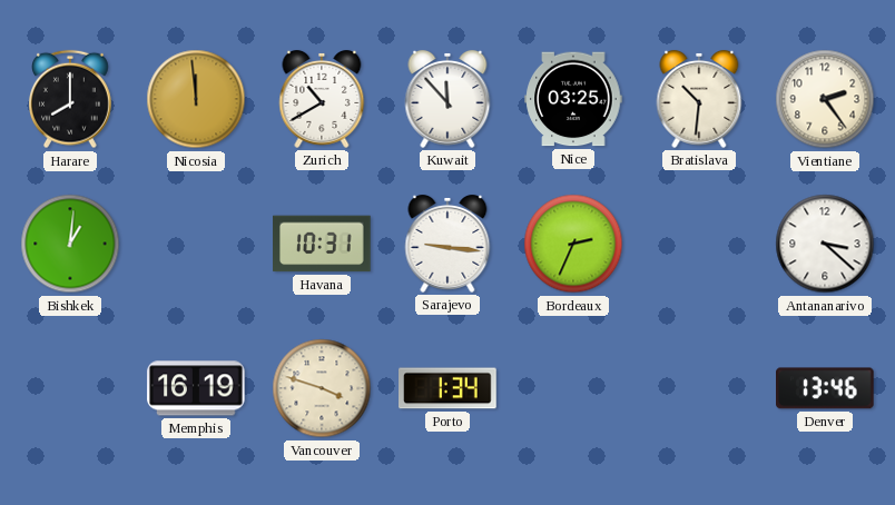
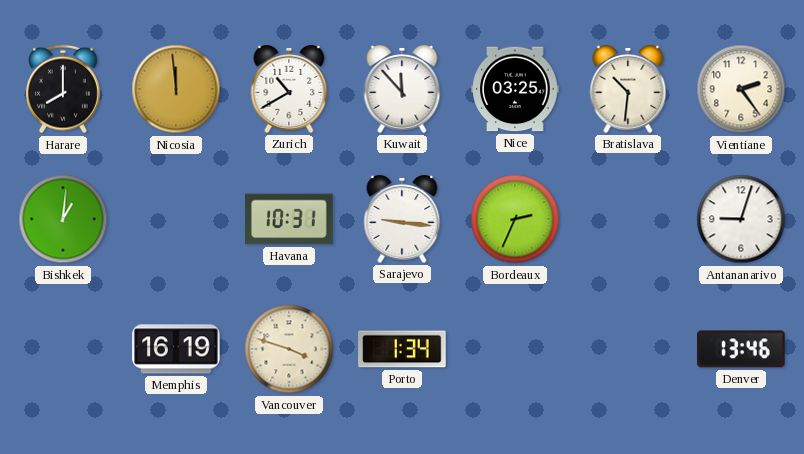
Antananarivo: 3:22 -> 9:03 (741, 219)
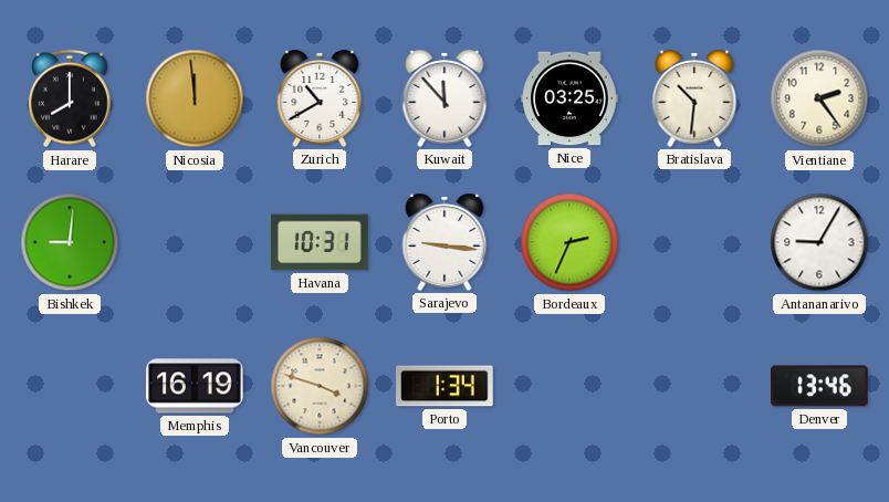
Bishkek: 1:01 -> 9:01 (70, 242)
Antananarivo: 9:03 -> 9:05 (819, 242)
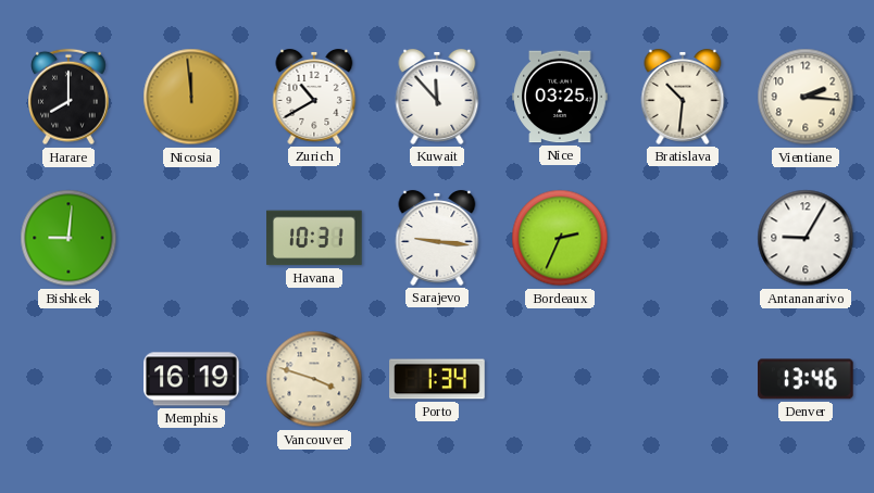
Vientiane: 2:24 -> 2:16 (806, 97)
